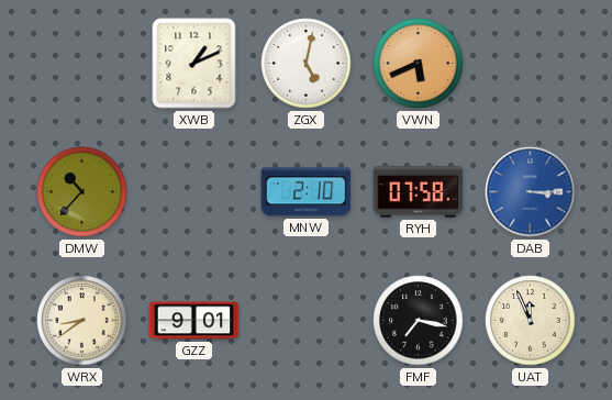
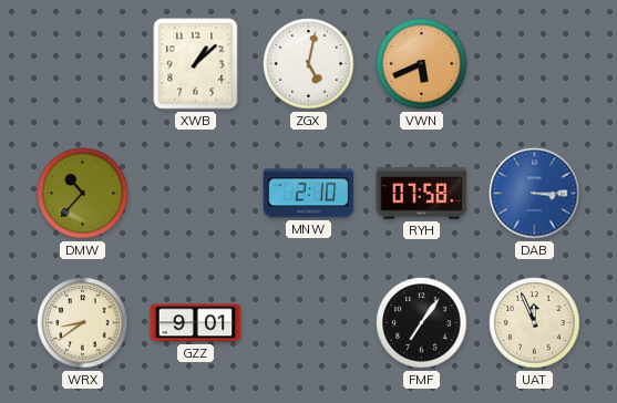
XWB: 1:11 -> 1:08 (196, 64)
FMF: 7:17 -> 7:06 (422, 323)
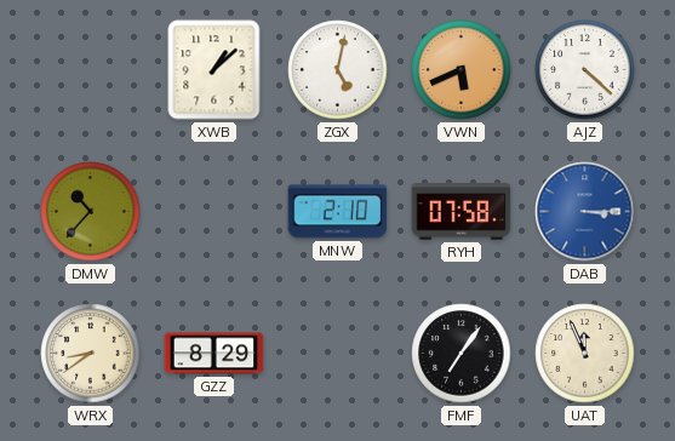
AJZ: none -> 4:22 (585, 70)
GZZ: 9:01 -> 8:29 (214, 354)
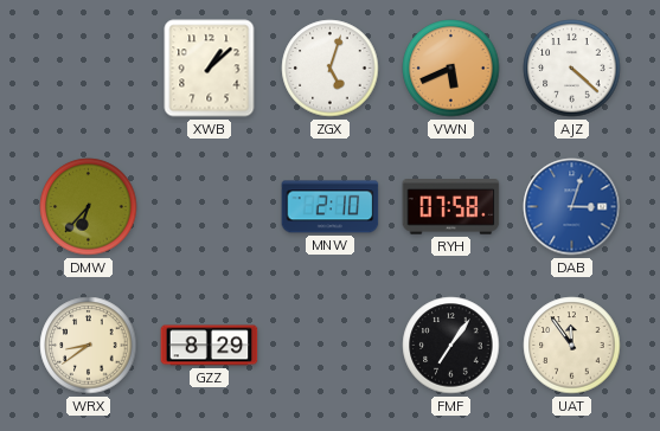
ZGX: 5:02 -> 5:03 (331, 69)
DMW: 10:37 -> 6:37 (89, 207)
DAB: 3:15 -> 3:03 (572, 207)
UAT: 11:56 -> 11:54 (572, 346)
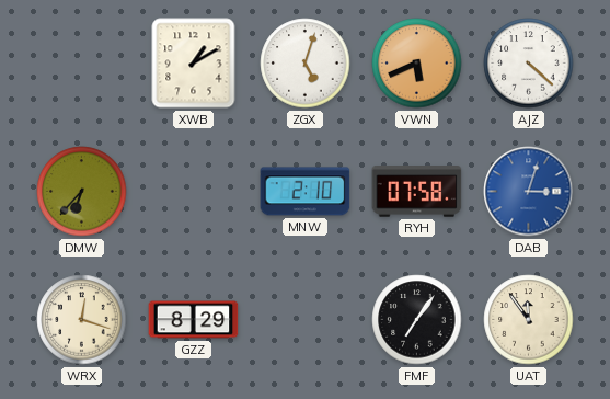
XWB: 1:08 -> 1:10 (194, 64)
WRX: 8:39 -> 12:18 (82, 320)
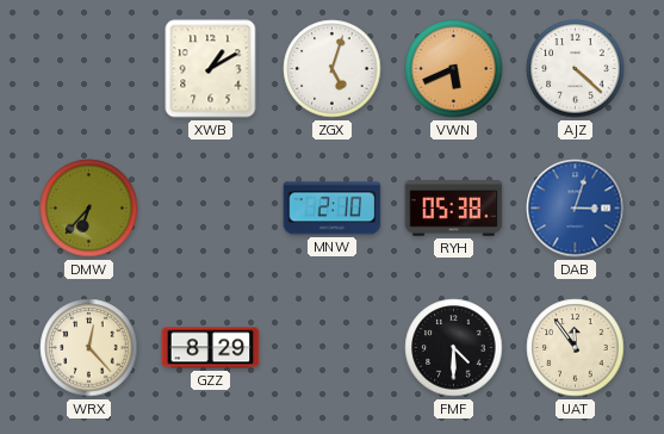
RYH: 07:58 -> 05:38 (454, 209)
WRX: 12:18 -> 12:23 (89, 348)
FMF: 7:06 -> 4:30 (454, 348)
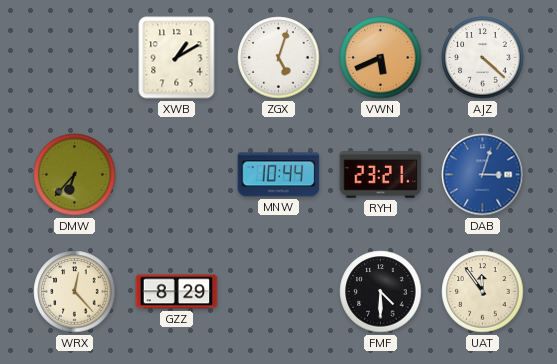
MNW: 2:10 -> 10:44 (279, 175)
RYH: 05:38 -> 23:21 (381, 175)
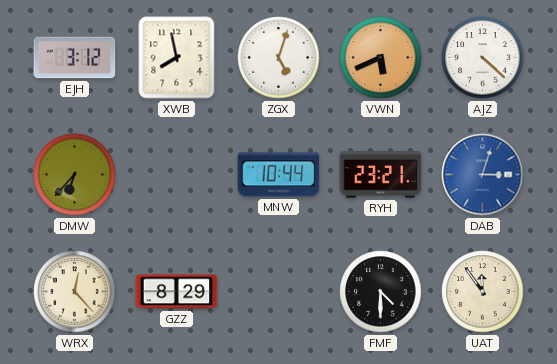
EJH: none -> 3:12 (75, 58)
XWB: 1:10 -> 7:58 (177, 58)
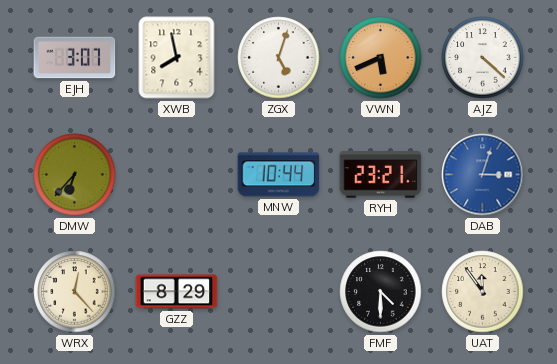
EJH: 3:12 -> 3:07 (75, 58)
